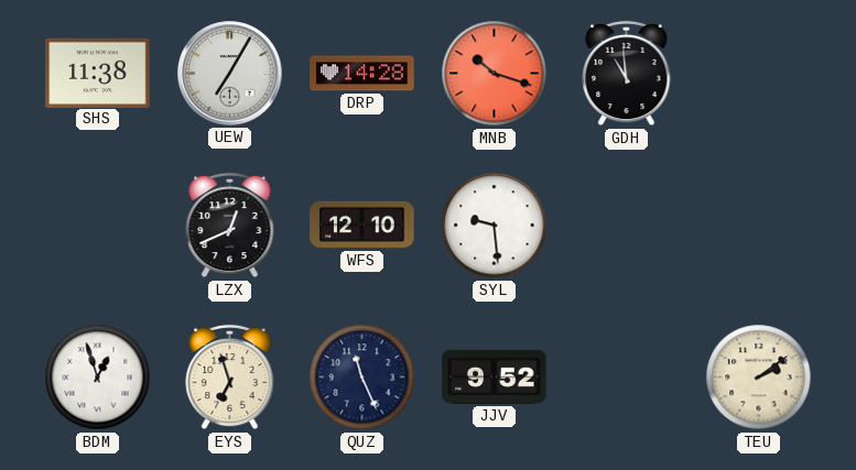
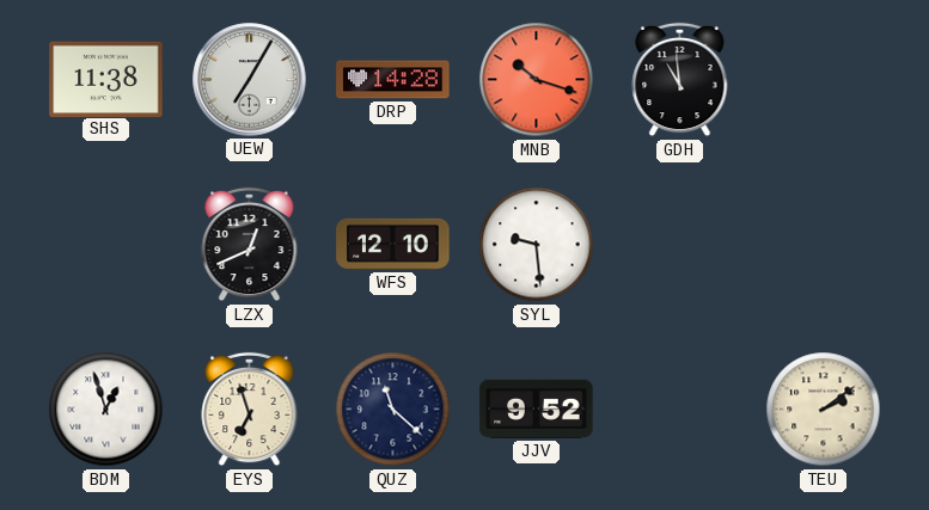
QUZ: 11:26 -> 11:22 (393, 410)
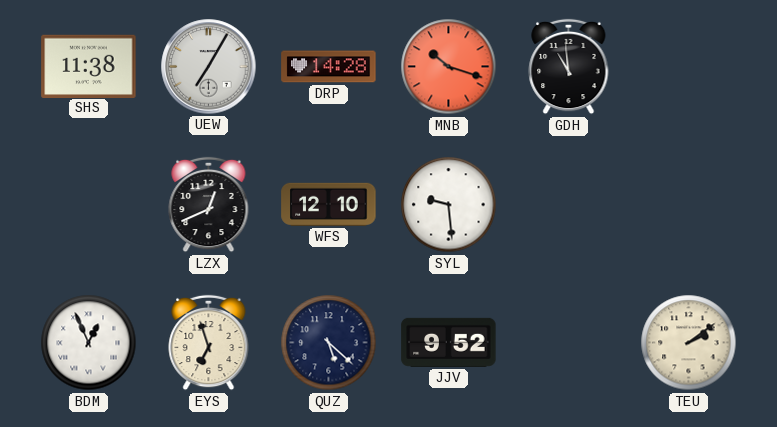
BDM: 12:57 -> 12:56 (89, 343)
QUZ: 11:22 -> 5:22 (329, 343)
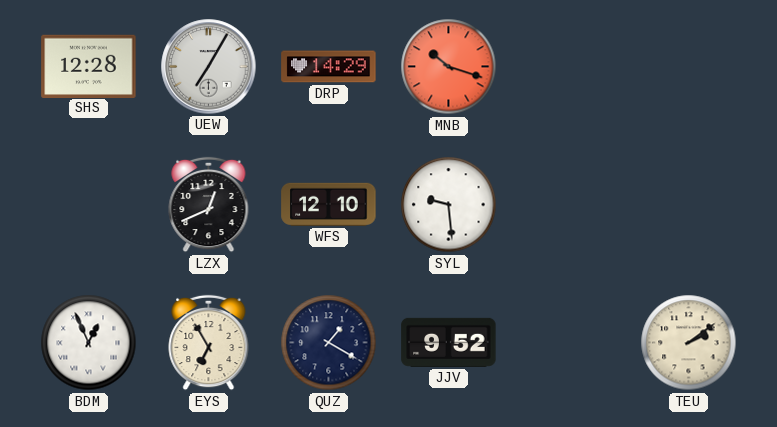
SHS: 11:38 -> 12:28 (89, 66)
DRP: 14:28 -> 14:29 (329, 67)
GDH: 10:59 -> none (569, 67)
EYS: 6:57 -> 6:55 (209, 343)
QUZ: 5:22 -> 1:20 (329, 343)
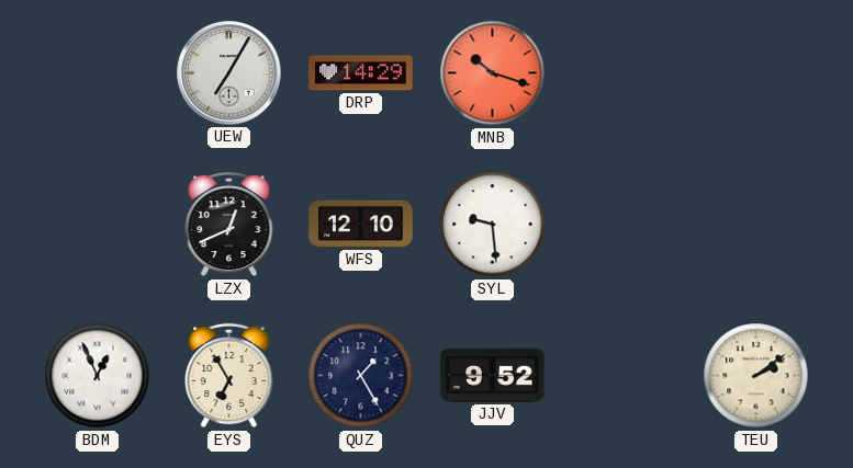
SHS: 12:28 -> none (89, 66)
QUZ: 1:20 -> 1:25 (361, 376)
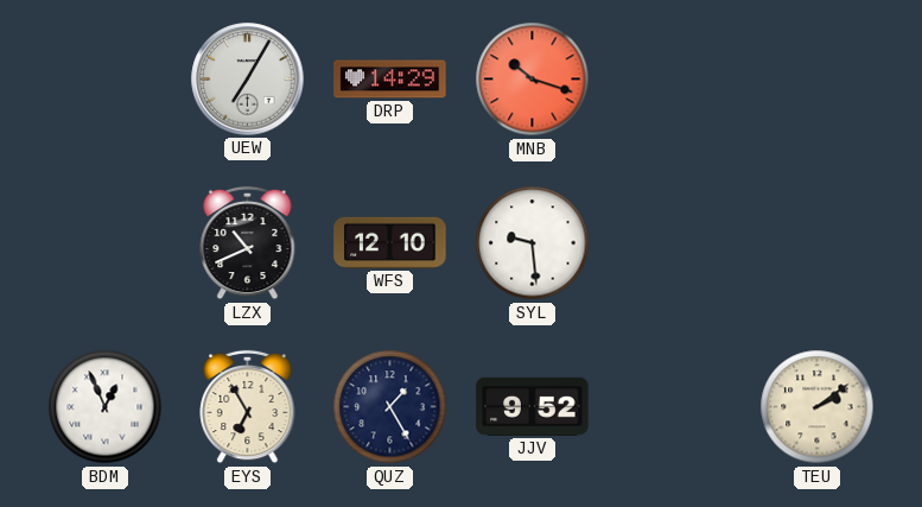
LZX: 12:41 -> 10:41 (248, 243)
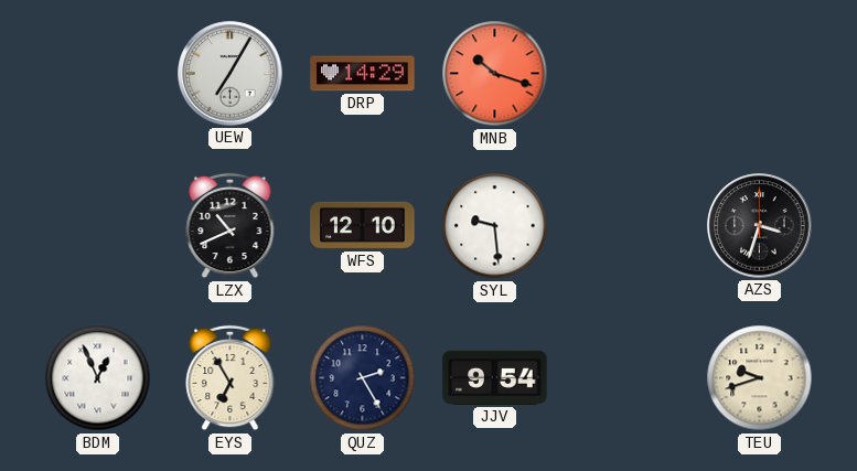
AZS: none -> 3:33 (760, 226)
QUZ: 1:25 -> 2:25 (363, 378)
JJV: 9:52 -> 9:54 (495, 377)
TEU: 2:09 -> 9:42 (760, 378)
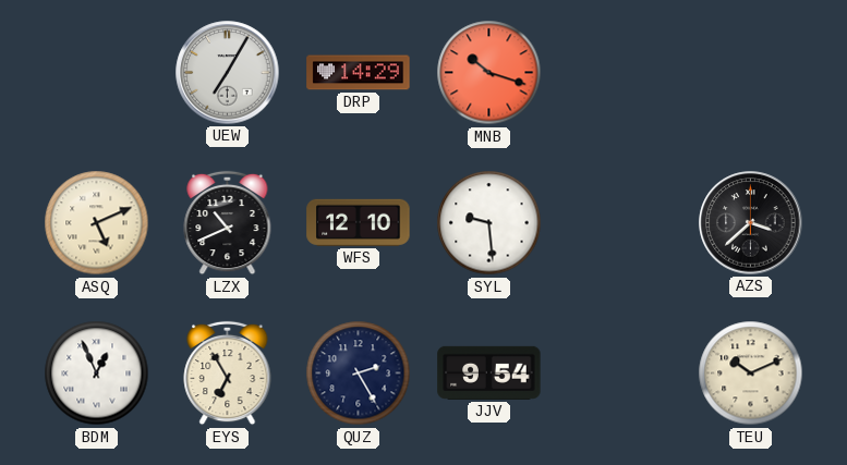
ASQ: none -> 5:11 (97, 223)
AZS: 3:33 -> 3:38 (751, 223)
TEU: 9:42 -> 10:11 (751, 374)
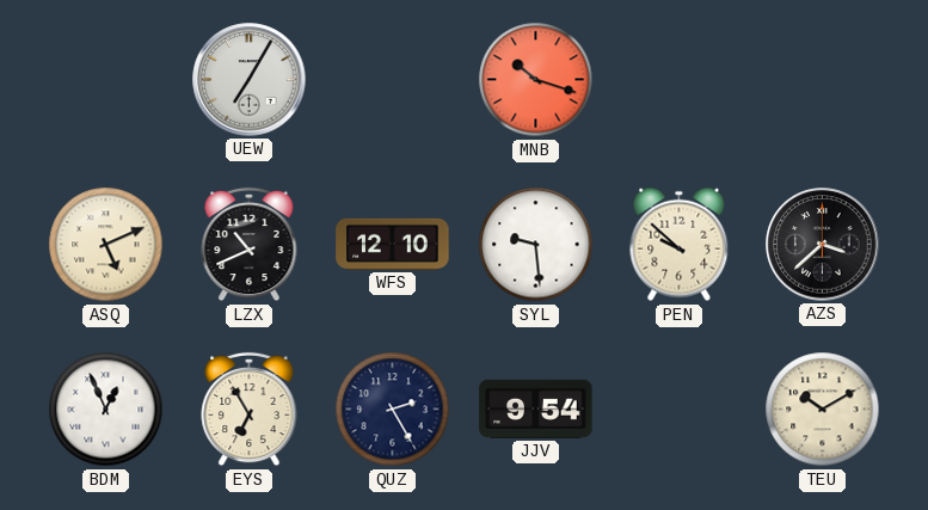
DRP: 14:29 -> none (359, 73)
PEN: none -> 9:52 (680, 245)
TEU: 10:11 -> 10:10 (823, 410)
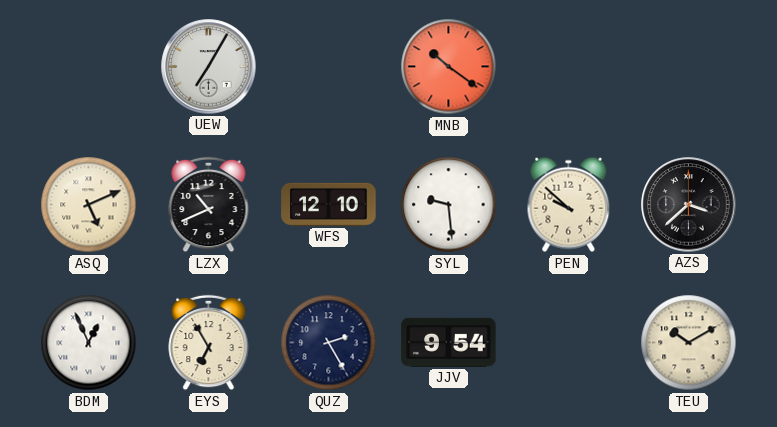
MNB: 10:18 -> 10:21 (449, 67)
